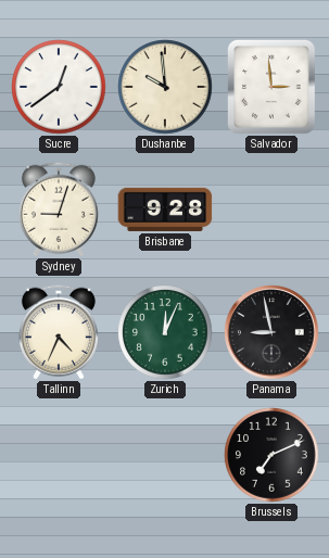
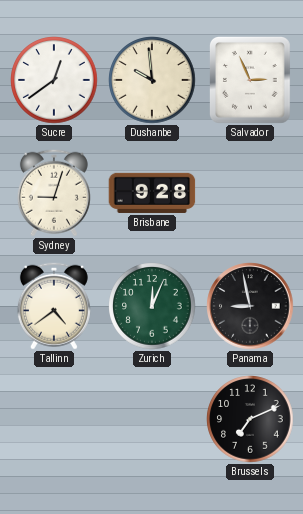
Salvador: 2:59 -> 2:56 (250, 81)
Tallinn: 4:34 -> 4:39 (54, 306)
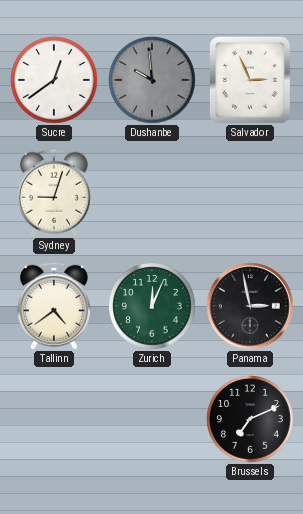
Dushanbe dial: cream -> grey (152, 80)
Brisbane: 9:28 -> none (152, 193)
Panama: 8:58 -> 2:58 (250, 306)
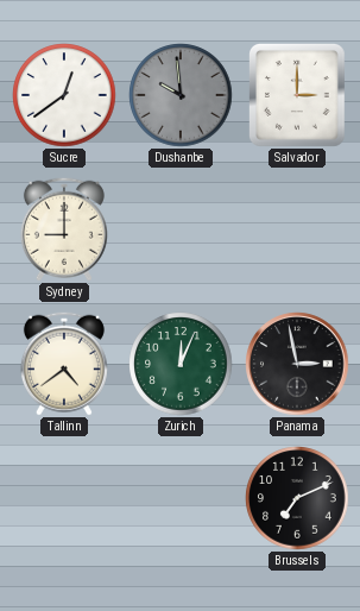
Salvador: 2:56 -> 3:00 (297, 96)
Sydney: 9:03 -> 9:00 (64, 229)
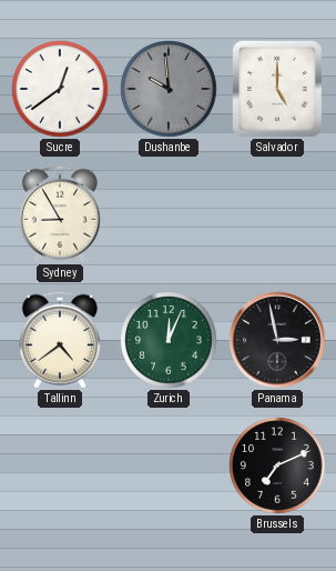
Salvador: 3:00 -> 5:00 (277, 90)
Sydney: 9:00 -> 8:55 (60, 214)
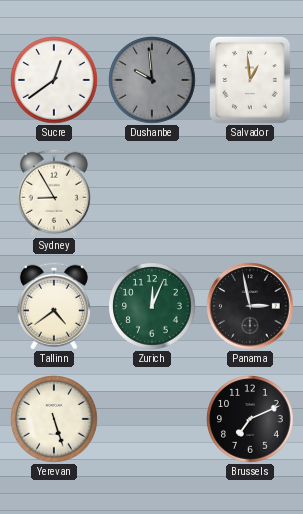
Salvador: 5:00 -> 12:59 (250, 81)
Yerevan: none -> 5:27 (54, 419)
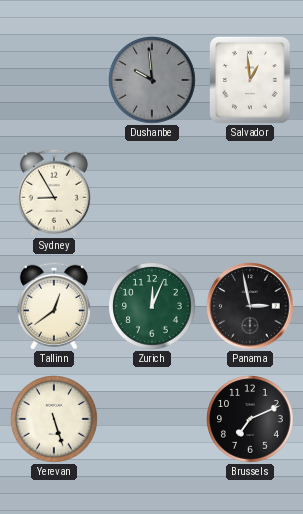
Sucre: 12:39 -> none (54, 80)
Tallinn: 4:39 -> 12:39 (54, 306)
